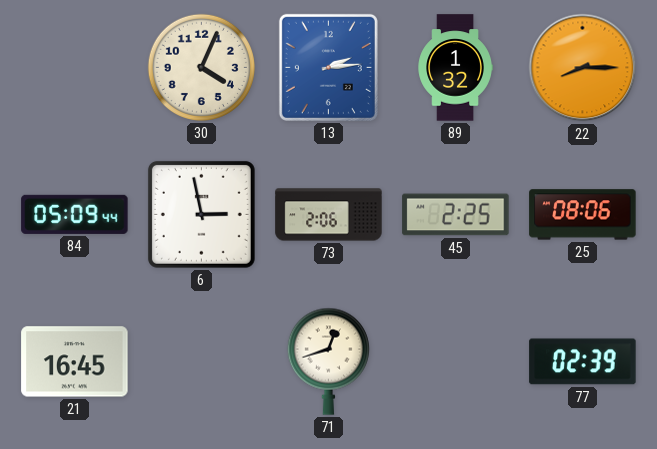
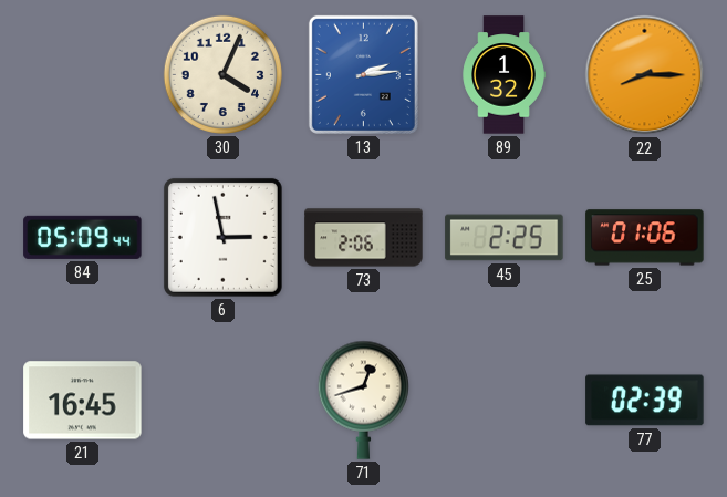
25: 08:06 -> 01:06 (645, 238)
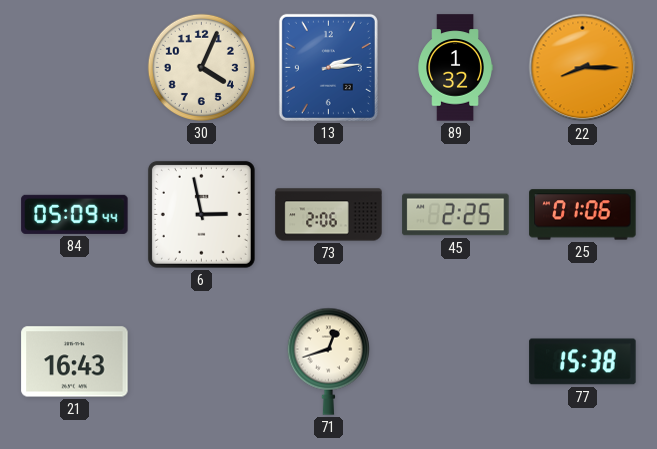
21: 16:45 -> 16:43 (75, 362)
77: 02:39 -> 15:38 (583, 362)
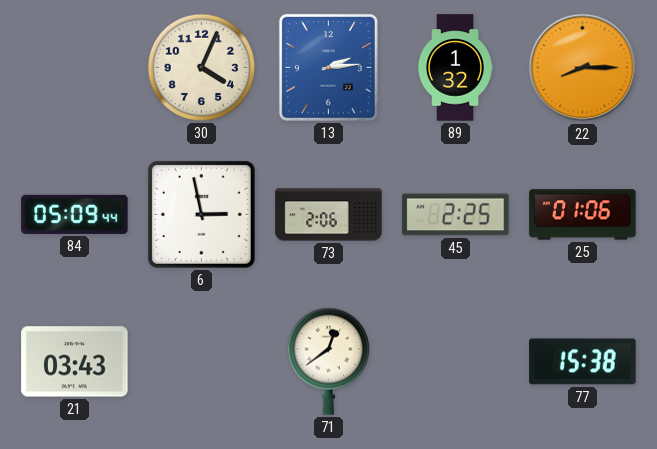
21: 16:43 -> 03:43 (75, 362)
71: 12:42 -> 12:39 (328, 361)
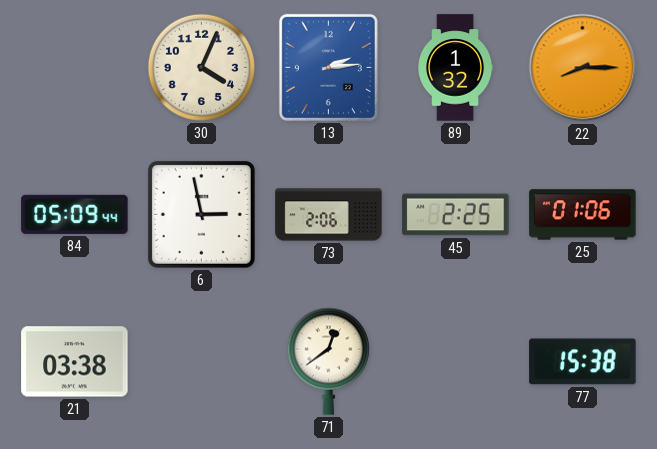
21: 03:43 -> 03:38 (75, 362)
